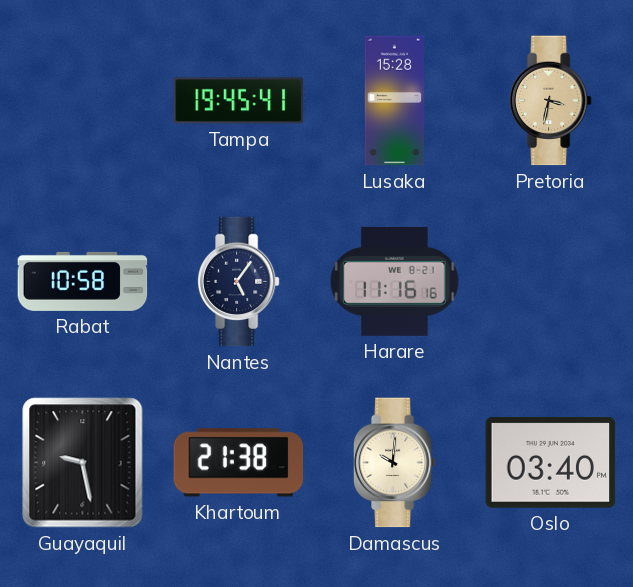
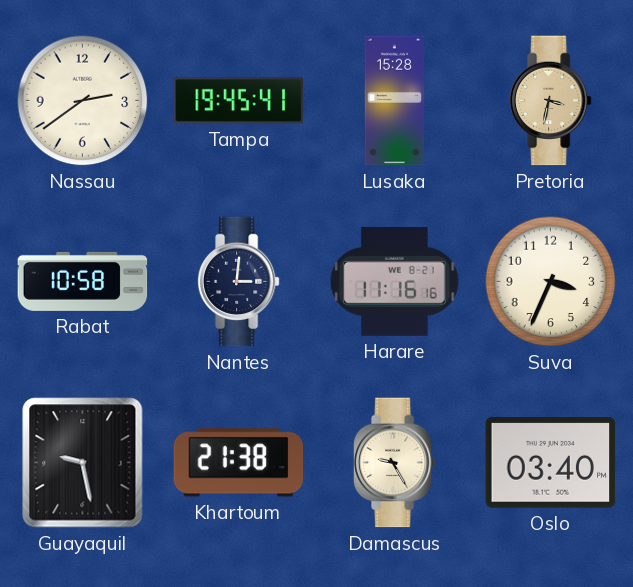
Nassau: none -> 2:39 (83, 101)
Nantes: 5:06 -> 3:01 (238, 282)
Suva: none -> 3:34 (551, 282)
Damascus: 10:01 -> 9:25 (394, 463)
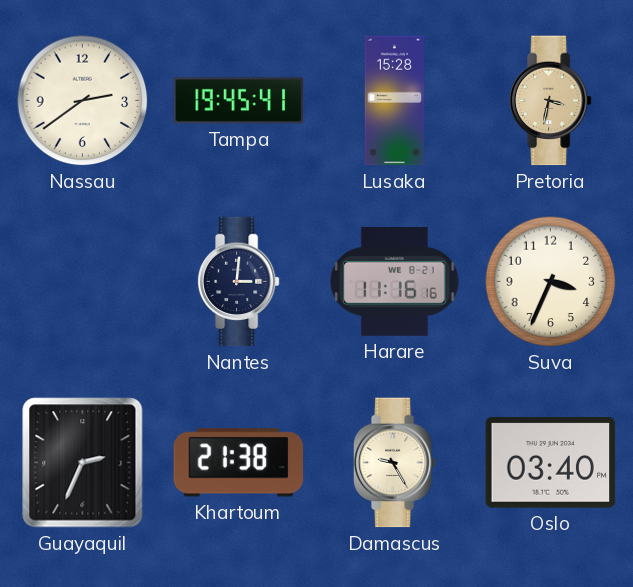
Rabat: 10:58 -> none (83, 281)
Guayaquil: 9:28 -> 2:34 (83, 463)
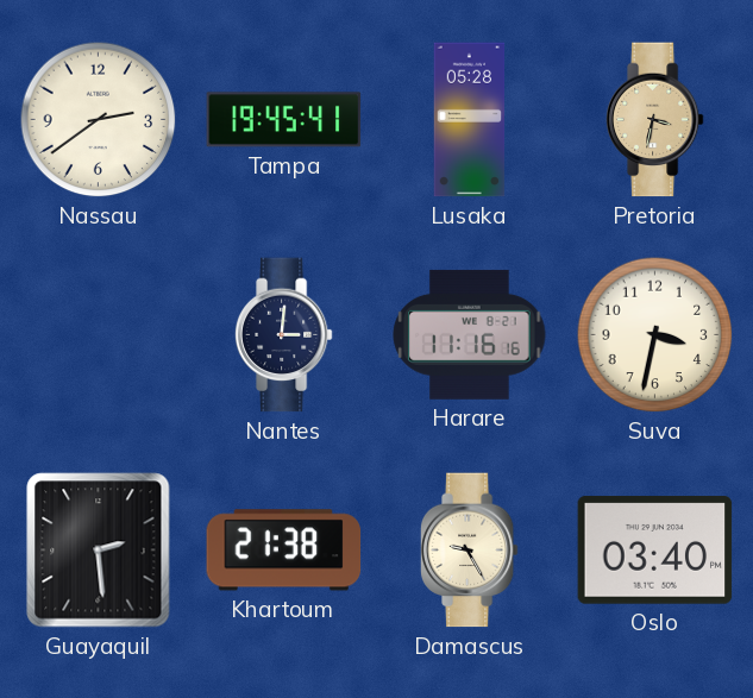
Lusaka: 15:28 -> 05:28 (470, 120)
Suva: 3:34 -> 3:32 (655, 335)
Guayaquil: 2:34 -> 2:29 (99, 551)
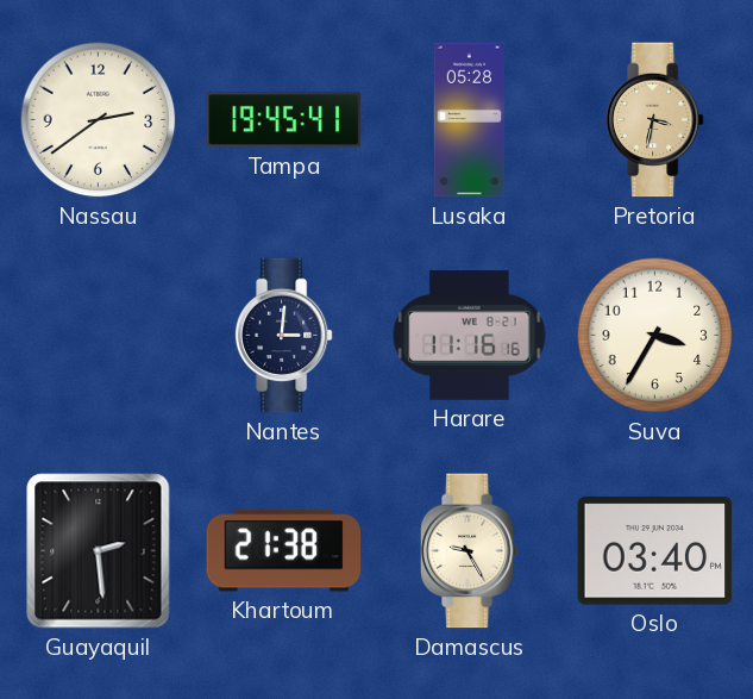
Suva: 3:32 -> 3:35 (655, 336)
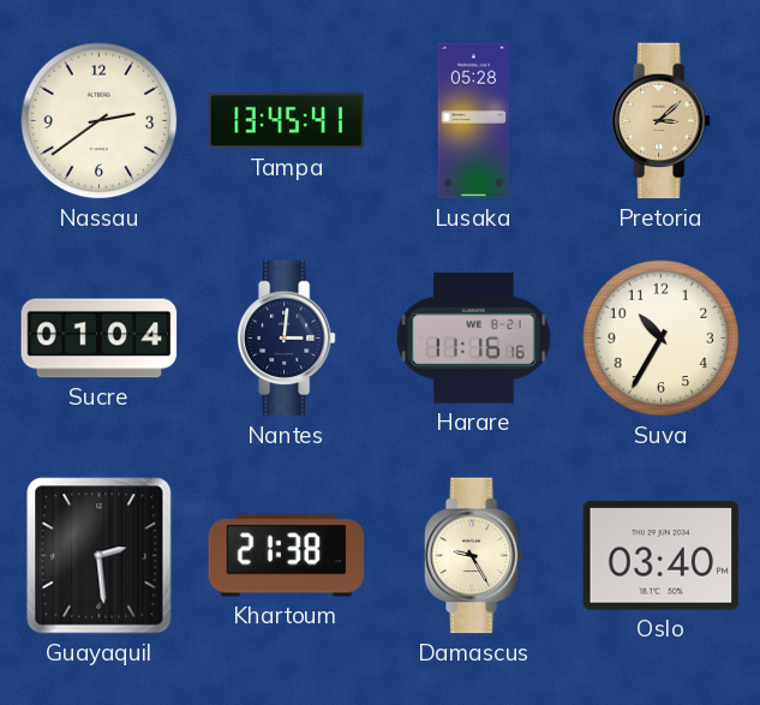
Tampa: 19:45 -> 13:45 (287, 121)
Pretoria: 3:32 -> 3:08 (660, 121)
Sucre: none -> 01:04 (100, 339)
Suva: 3:35 -> 10:35 (662, 339)
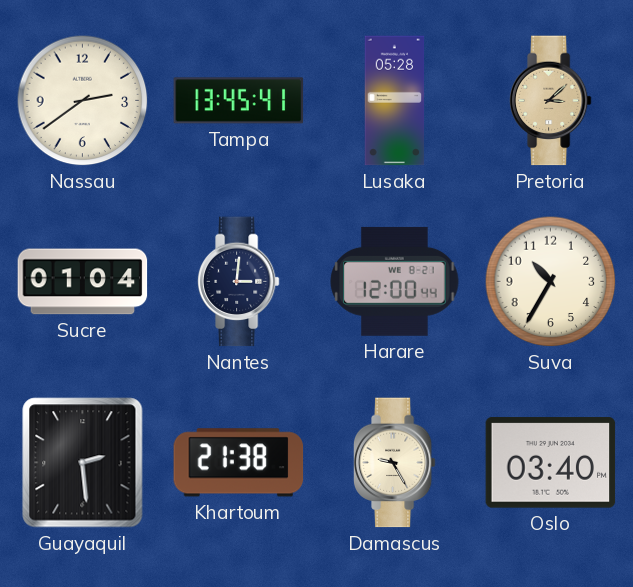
Harare: 11:16 -> 12:00 (395, 281)
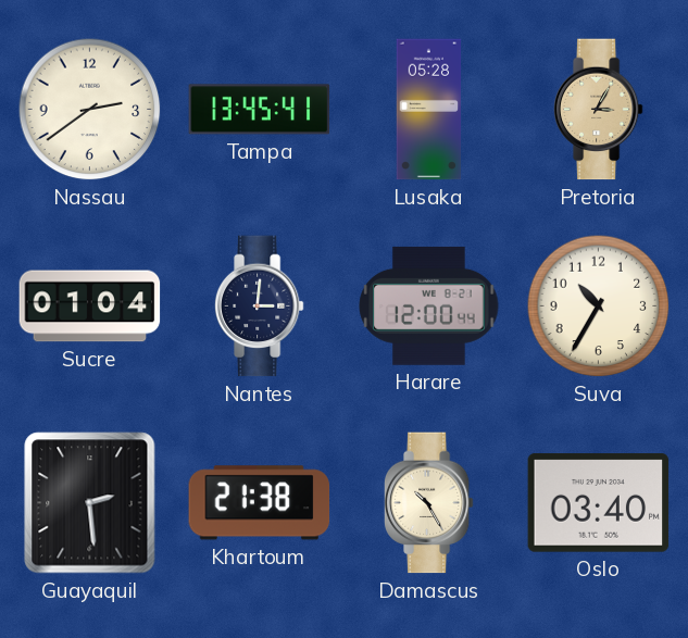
Pretoria: 3:08 -> 3:05 (598, 110)
Damascus: 9:25 -> 10:25 (428, 503)
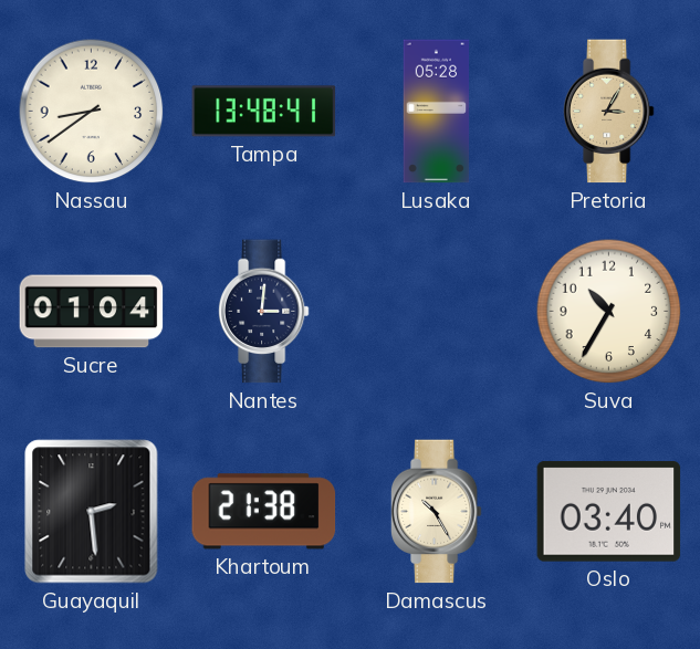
Nassau: 2:39 -> 8:39 (92, 112)
Tampa: 13:45 -> 13:48 (264, 112)
Harare: 12:00 -> none (429, 305)
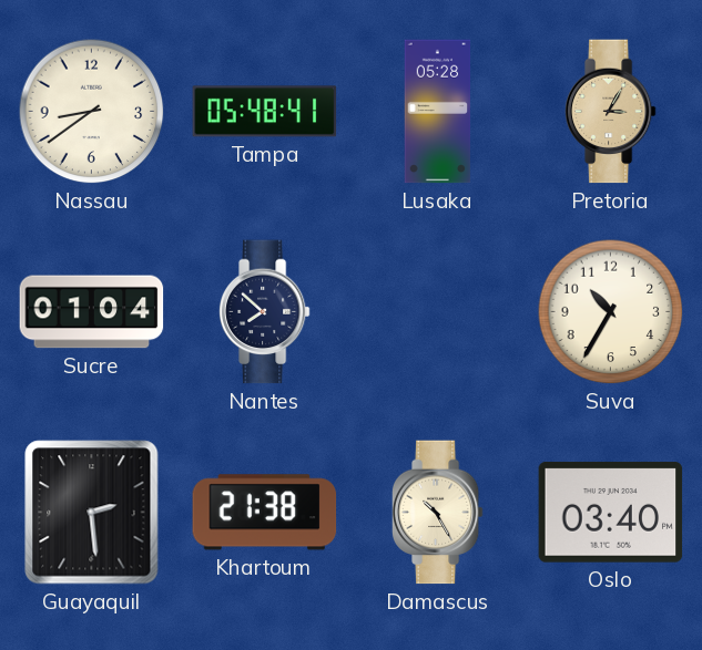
Tampa: 13:48 -> 05:48 (265, 112)
Nantes: 3:01 -> 7:52 (264, 312)
